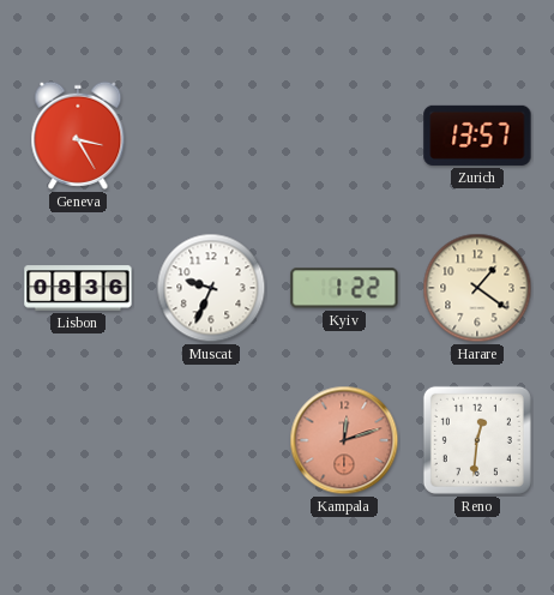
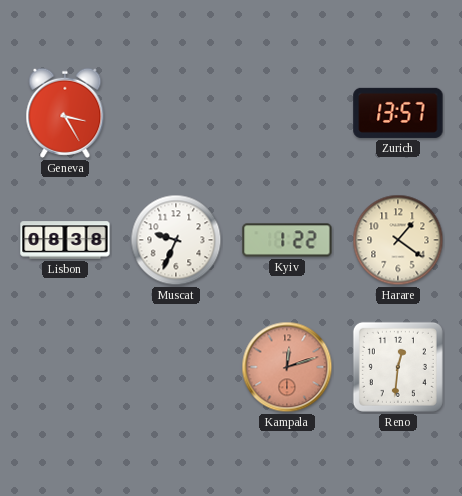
Lisbon: 08:36 -> 08:38 (65, 240)
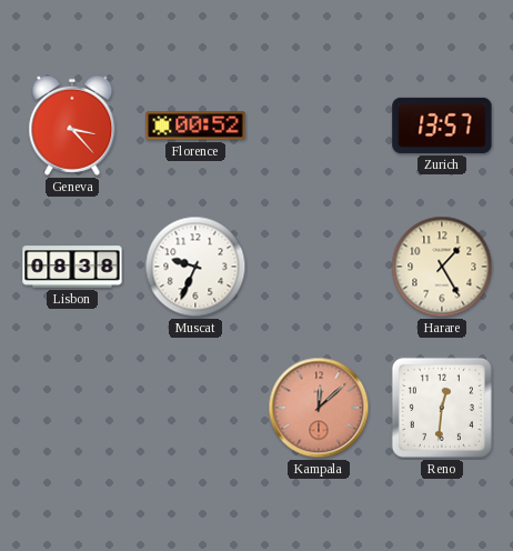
Geneva: 3:25 -> 3:23 (72, 126)
Florence: none -> 00:52 (195, 126)
Kyiv: 1:22 -> none (287, 240)
Harare: 1:21 -> 1:25 (442, 267)
Kampala: 12:12 -> 12:08 (319, 408)
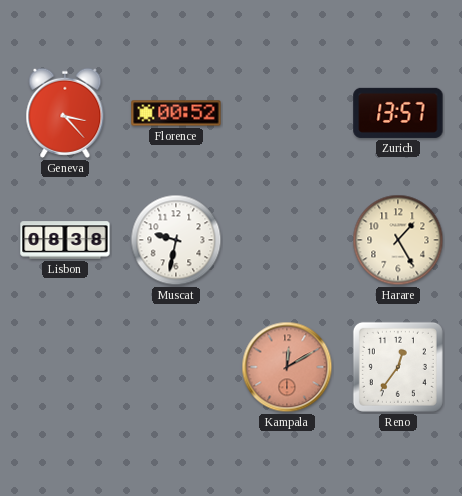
Muscat: 9:34 -> 9:32 (176, 240)
Kampala: 12:08 -> 12:10 (287, 367)
Reno: 12:31 -> 12:36 (398, 367)
